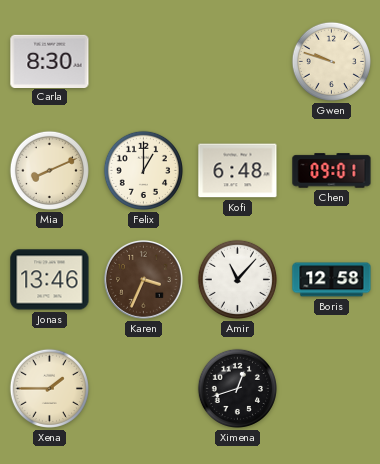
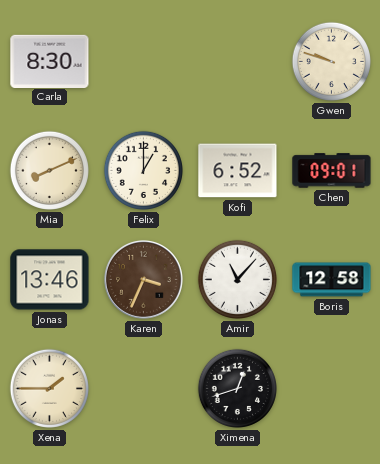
Kofi: 6:48 -> 6:52 (238, 171)
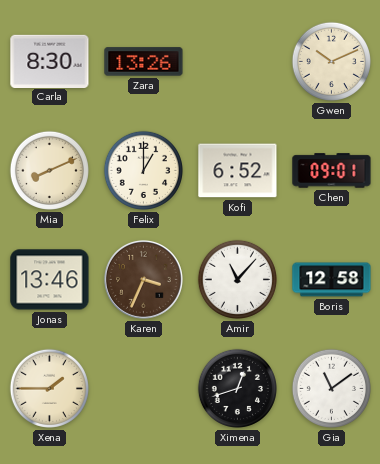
Zara: none -> 13:26 (144, 62)
Gwen: 9:48 -> 10:11 (331, 61)
Gia: none -> 11:09 (331, 388)
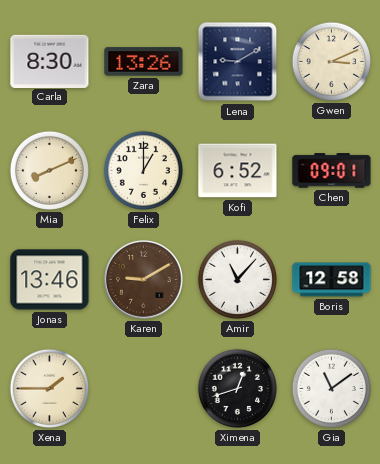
Lena: none -> 9:10 (238, 62)
Gwen: 10:11 -> 3:11 (331, 61)
Karen: 3:34 -> 9:10 (143, 279)
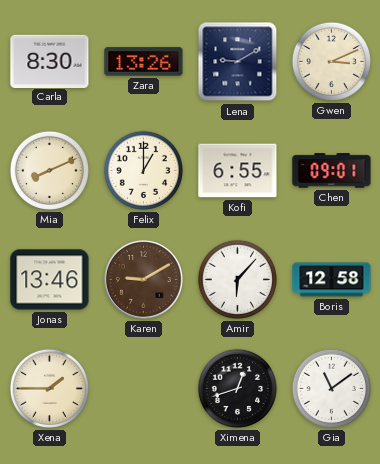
Kofi: 6:52 -> 6:55 (238, 171)
Amir: 11:07 -> 6:07 (237, 279)
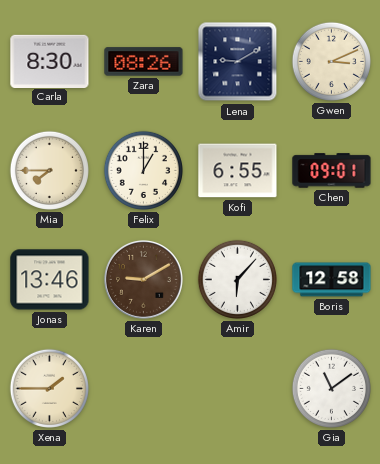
Zara: 13:26 -> 08:26 (144, 62)
Mia: 8:11 -> 7:45 (49, 170)
Ximena: 12:42 -> none (237, 388)
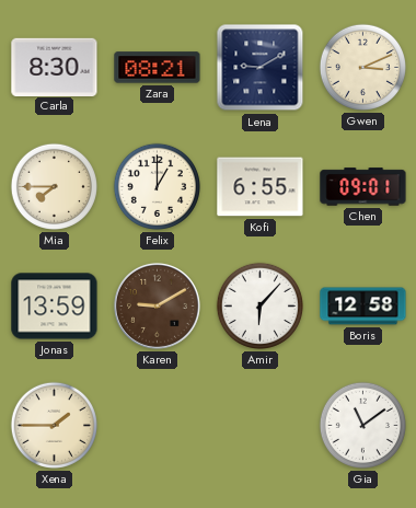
Zara: 08:26 -> 08:21 (158, 68)
Jonas: 13:46 -> 13:59 (55, 307)
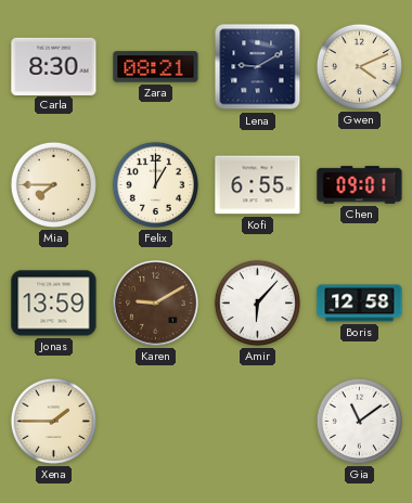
Gwen: 3:11 -> 4:11 (359, 66)
